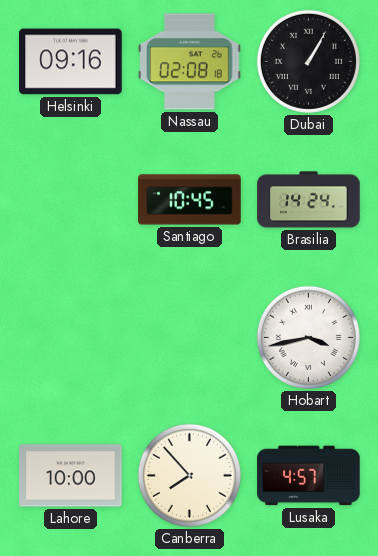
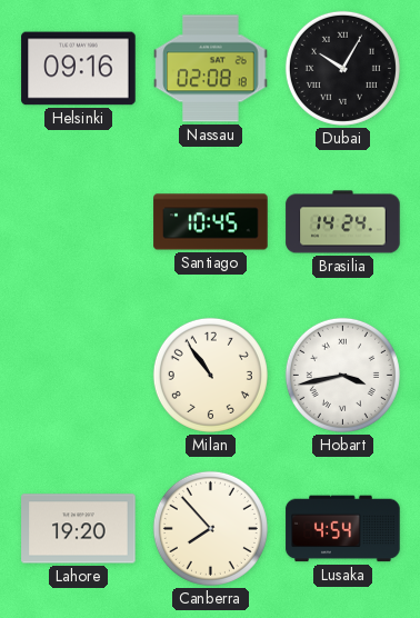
Dubai: 1:05 -> 10:05 (342, 68)
Milan: none -> 10:54 (210, 375)
Lahore: 10:00 -> 19:20 (79, 529)
Lusaka: 4:57 -> 4:54 (343, 529)
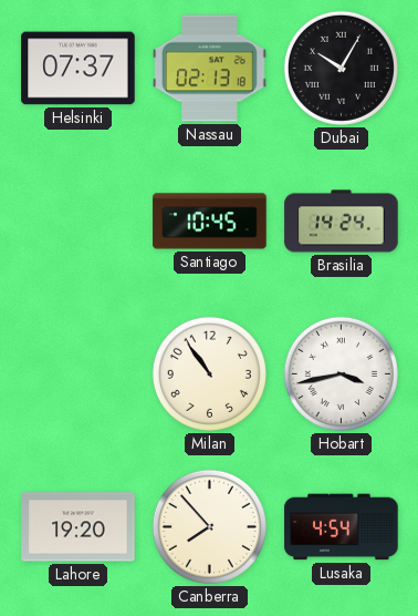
Helsinki: 09:16 -> 07:37 (79, 69)
Nassau: 02:08 -> 02:13 (210, 69)
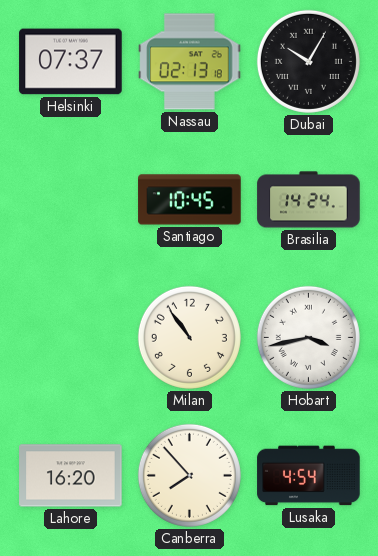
Lahore: 19:20 -> 16:20 (71, 476)
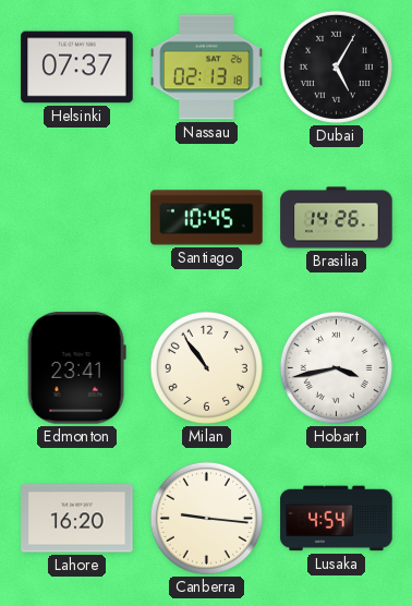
Dubai: 10:05 -> 5:05 (336, 66)
Brasilia: 14:24 -> 14:26 (337, 218)
Edmonton: none -> 23:41 (76, 368)
Canberra: 7:53 -> 9:16 (206, 518)
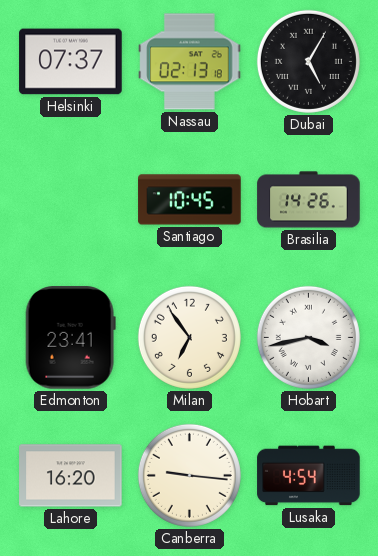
Milan: 10:54 -> 6:54 (189, 337)
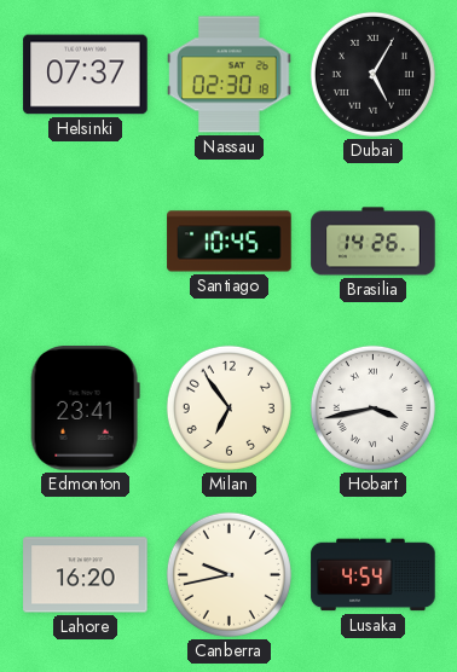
Nassau: 02:13 -> 02:30 (230, 75)
Canberra: 9:16 -> 9:43 (228, 574)
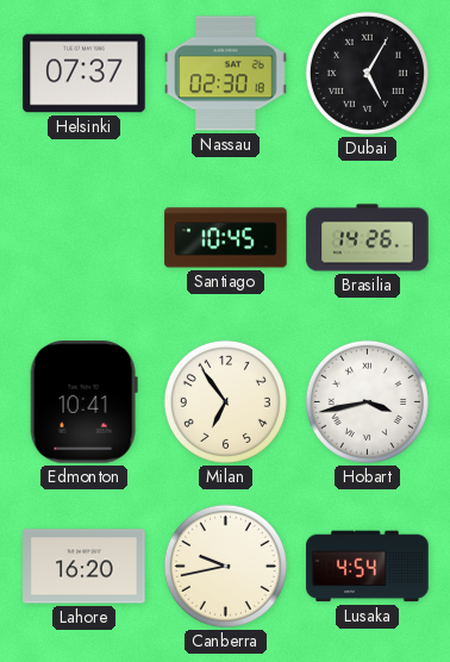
Edmonton: 23:41 -> 10:41 (83, 402)
